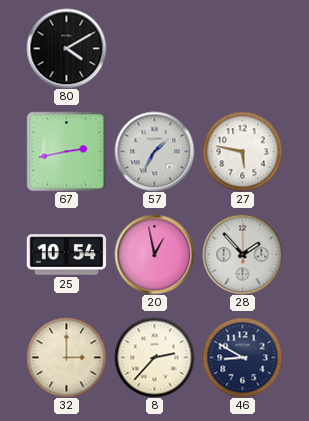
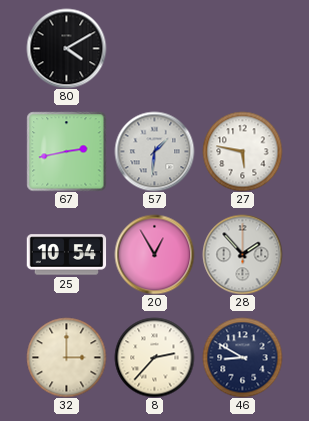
57: 1:35 -> 1:31 (154, 151)
20: 12:58 -> 12:55 (154, 254)
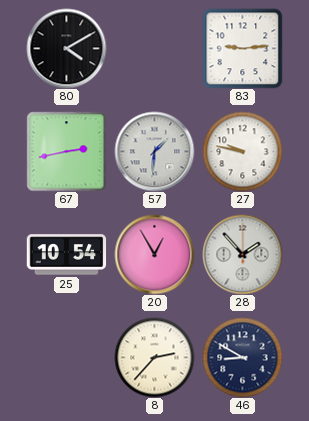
83: none -> 9:14 (242, 48)
27: 5:47 -> 9:47 (242, 151)
32: 3:00 -> none (66, 357)
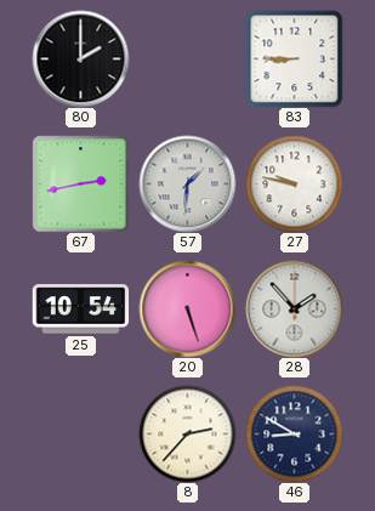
80: 4:10 -> 2:00 (80, 58)
83: 9:14 -> 8:45 (294, 58)
20: 12:55 -> 5:27 (187, 308)
